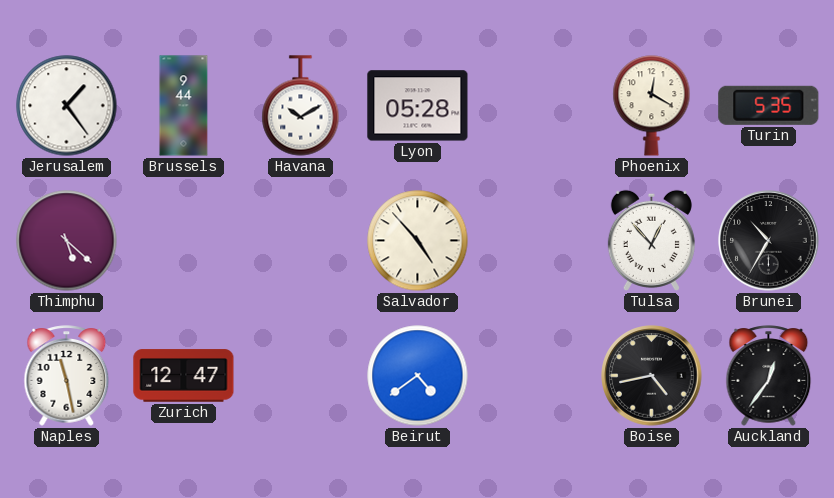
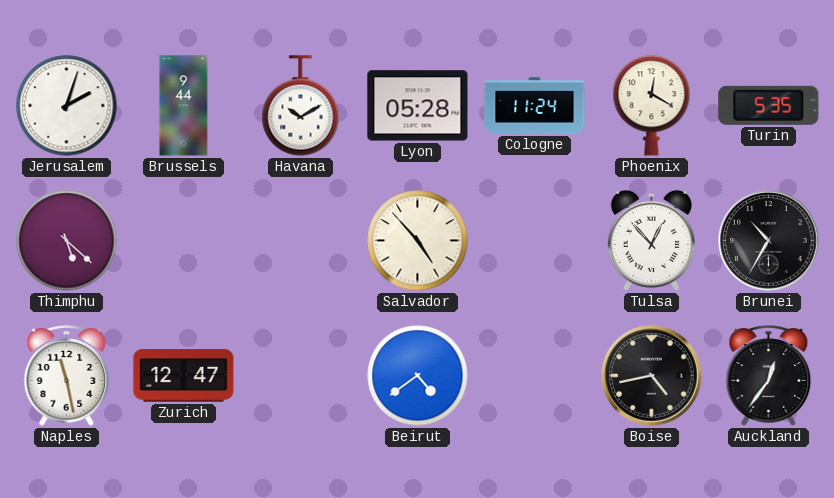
Jerusalem: 1:24 -> 2:03 (67, 106)
Cologne: none -> 11:24 (535, 106)
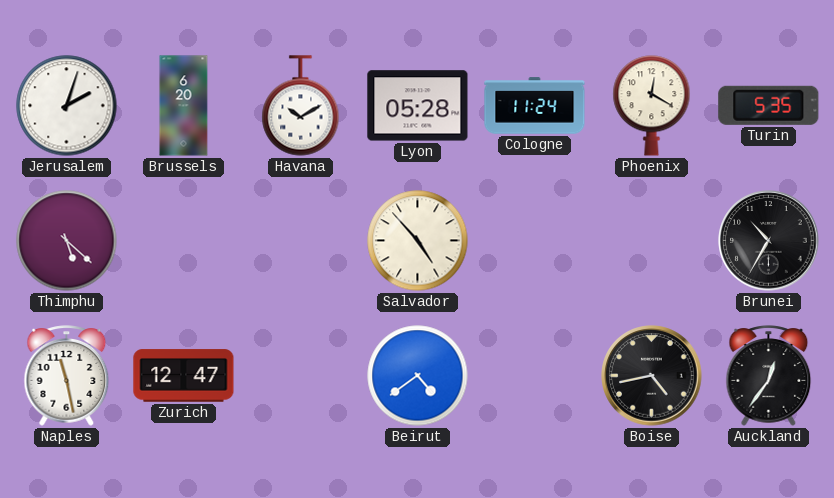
Brussels: 9:44 -> 6:20 (184, 106)
Tulsa: 12:53 -> none (651, 240)
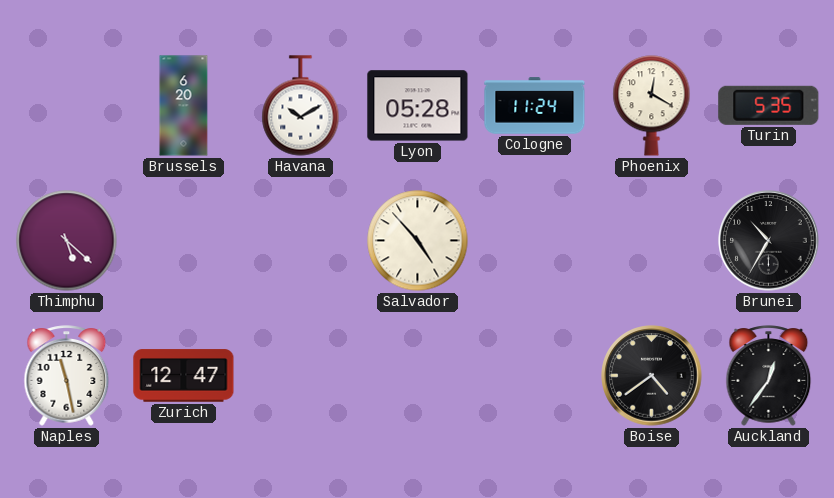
Jerusalem: 2:03 -> none (67, 106)
Beirut: 4:39 -> none (418, 376)
Boise: 4:43 -> 4:39 (652, 376)
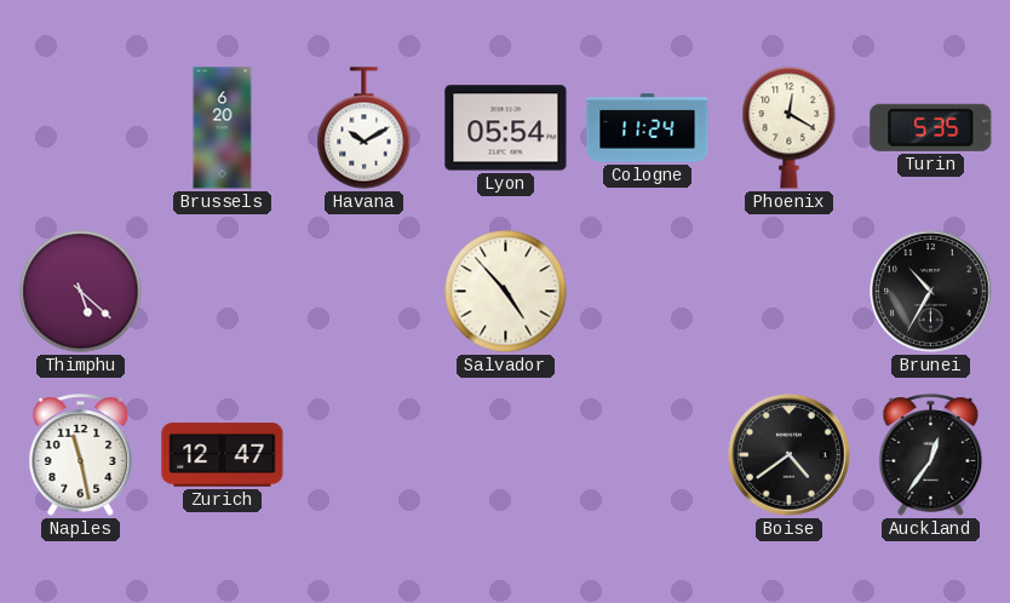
Lyon: 05:28 -> 05:54 (506, 128)
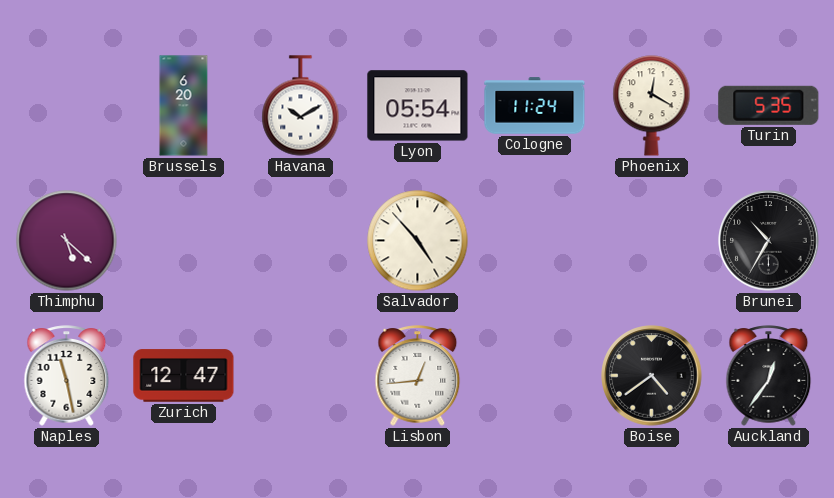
Lisbon: none -> 12:44 (418, 376)
